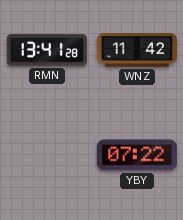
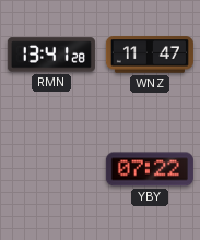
WNZ: 11:42 -> 11:47 (150, 55)
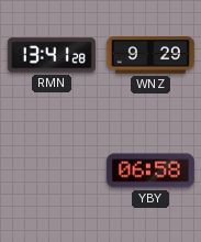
WNZ: 11:47 -> 9:29 (150, 55)
YBY: 07:22 -> 06:58 (150, 170)
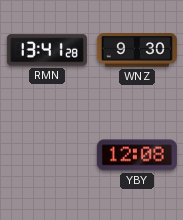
WNZ: 9:29 -> 9:30 (137, 50)
YBY: 06:58 -> 12:08 (137, 155)
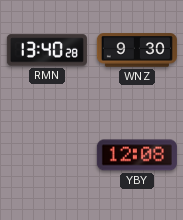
RMN: 13:41 -> 13:40 (47, 50)
